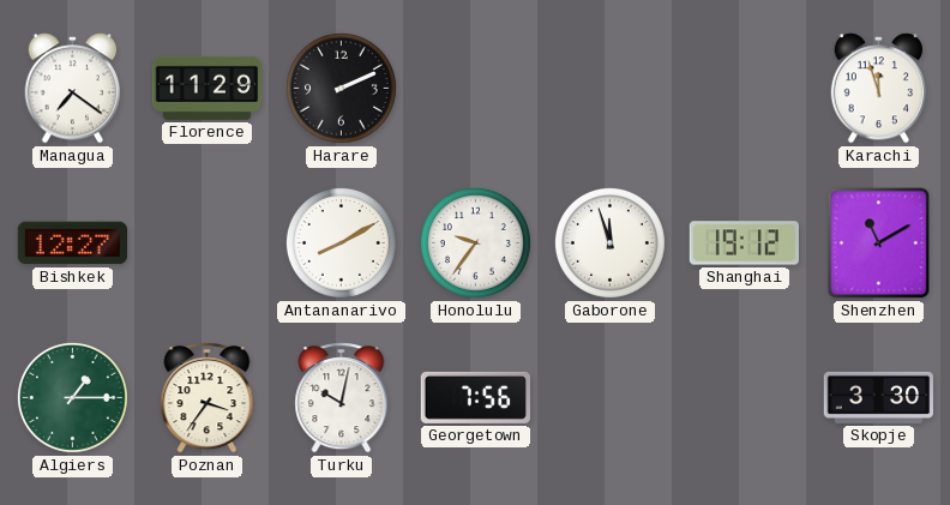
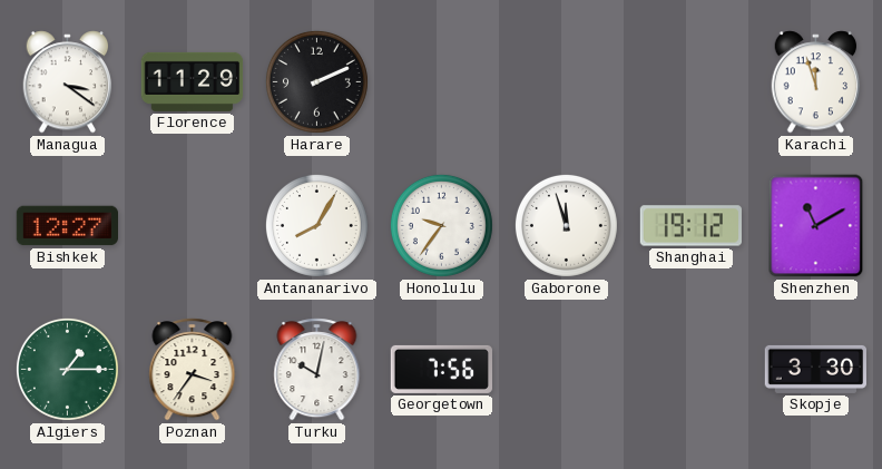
Managua: 7:21 -> 3:21 (68, 82)
Antananarivo: 8:10 -> 8:05 (316, 225)
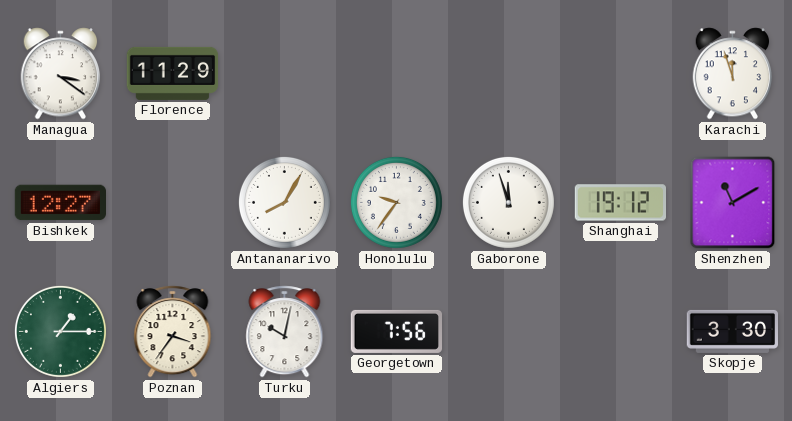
Harare: 2:11 -> none (316, 81)
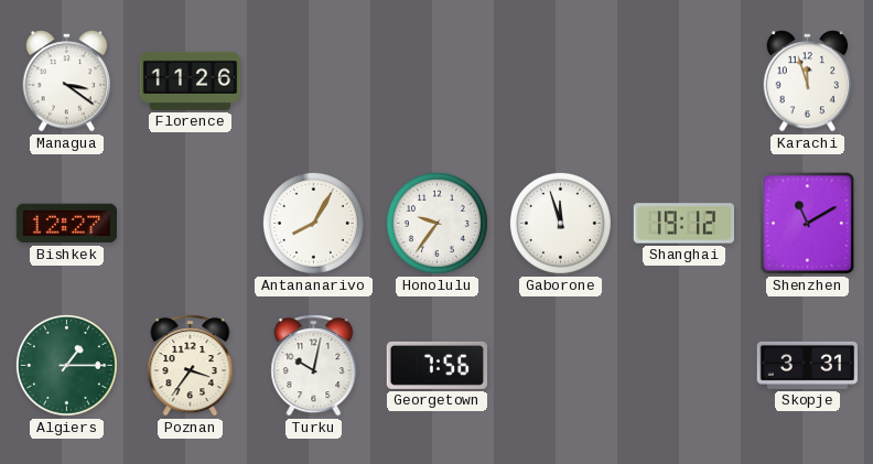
Florence: 11:29 -> 11:26 (191, 80)
Skopje: 3:30 -> 3:31 (807, 365)
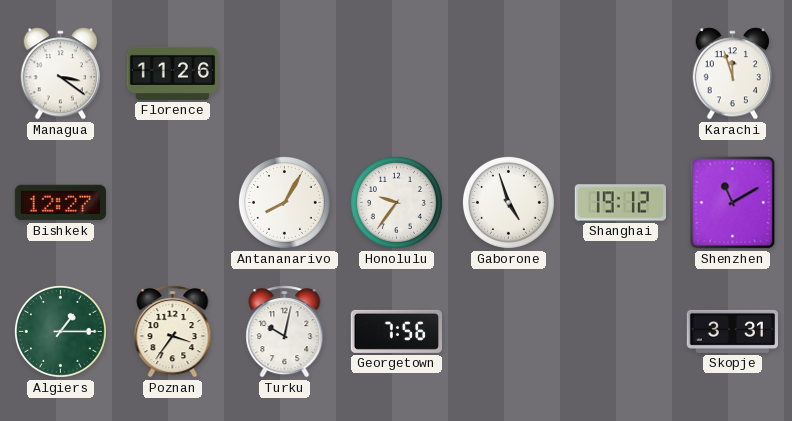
Gaborone: 11:57 -> 4:57 (508, 202)
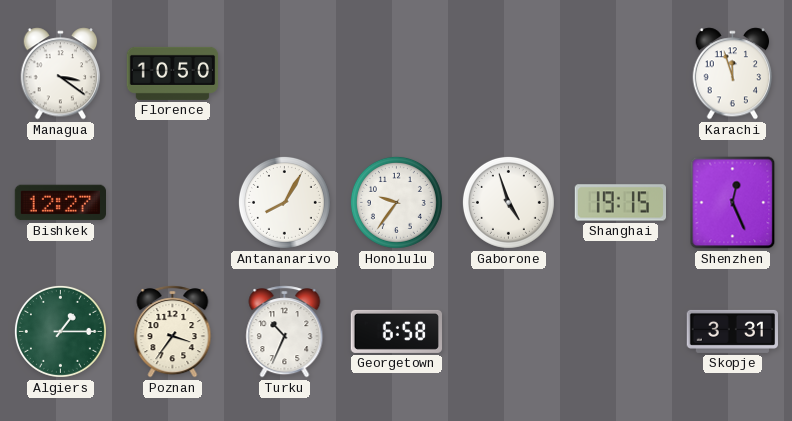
Florence: 11:26 -> 10:50 (173, 73)
Shanghai: 19:12 -> 19:15 (620, 203)
Shenzhen: 11:10 -> 12:26 (733, 203)
Turku: 10:02 -> 10:34 (285, 332)
Georgetown: 7:56 -> 6:58 (397, 331)
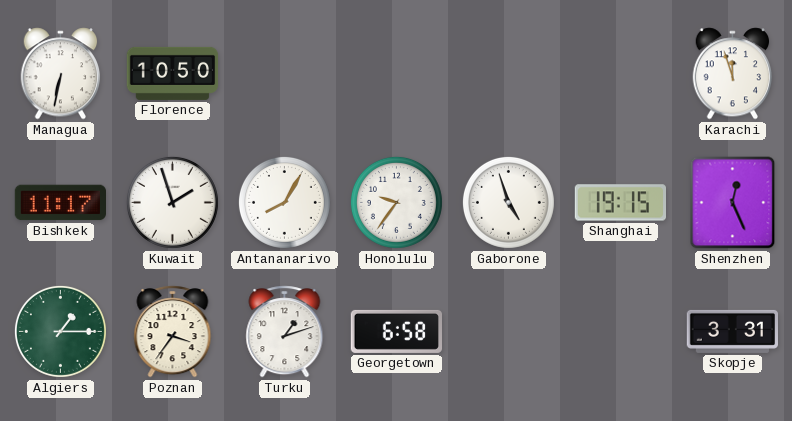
Managua: 3:21 -> 6:32 (61, 74)
Bishkek: 12:27 -> 11:17 (61, 203)
Kuwait: none -> 1:57 (172, 202)
Turku: 10:34 -> 1:12 (285, 332)
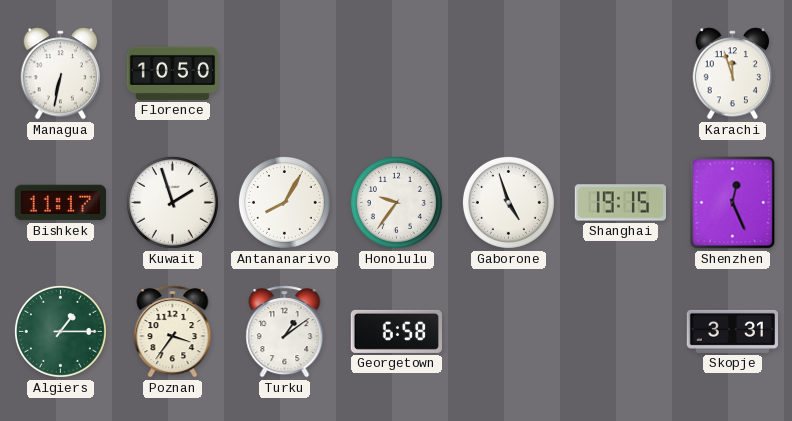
Turku: 1:12 -> 1:09 (285, 332)
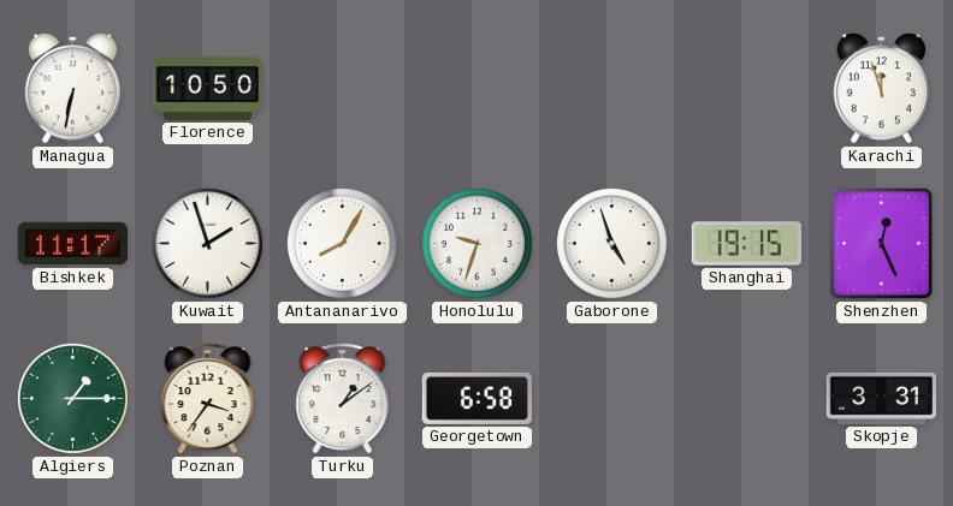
Honolulu: 9:36 -> 9:33 (476, 243)
